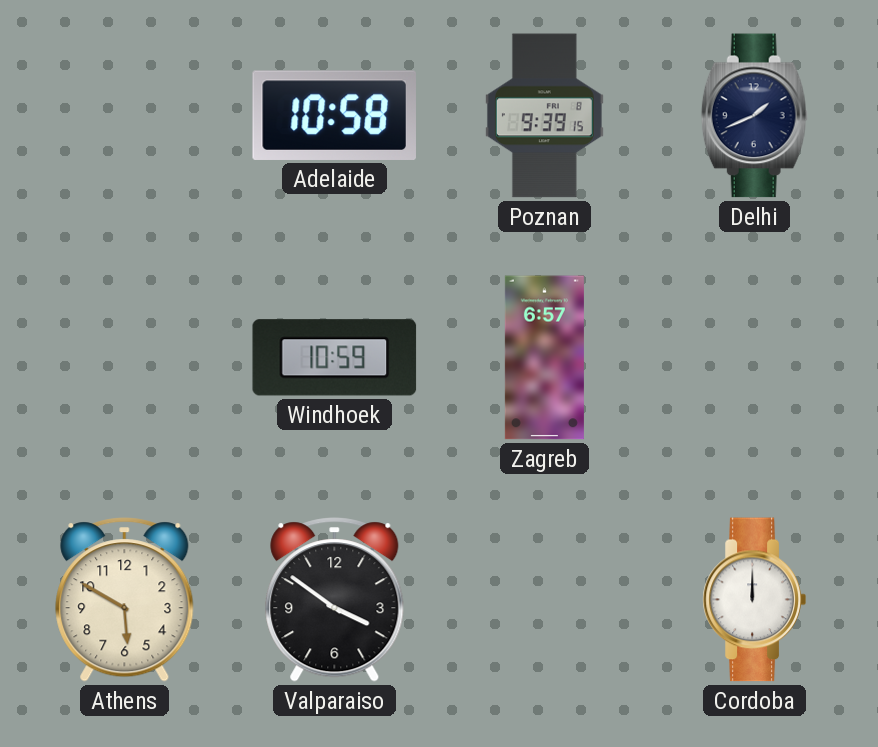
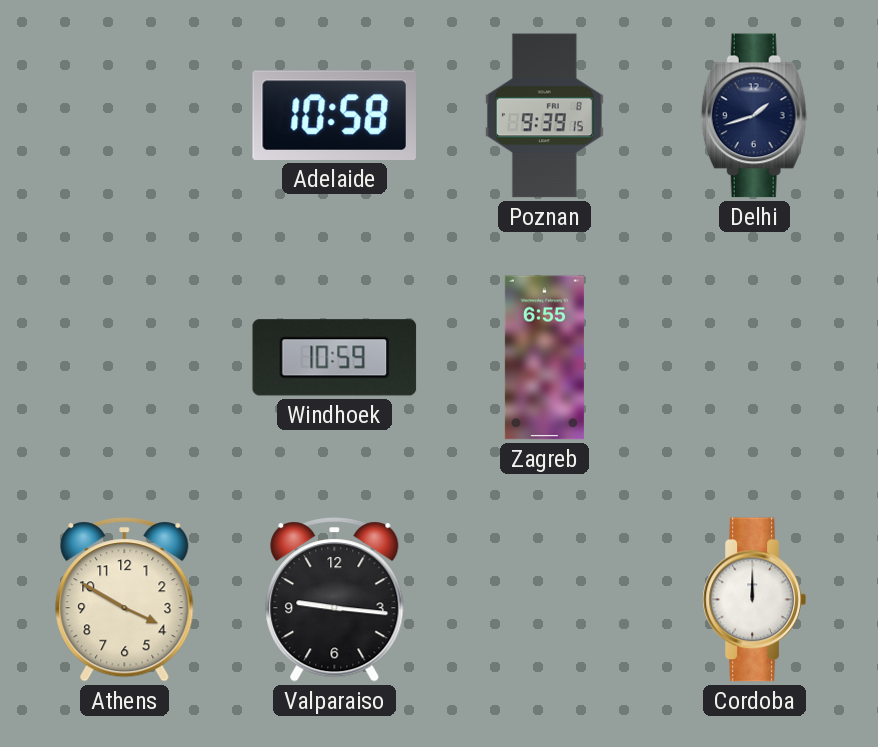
Delhi: 1:41 -> 1:42 (754, 116)
Zagreb: 6:57 -> 6:55 (544, 358)
Athens: 5:50 -> 3:50 (125, 600)
Valparaiso: 3:51 -> 9:16 (335, 600)
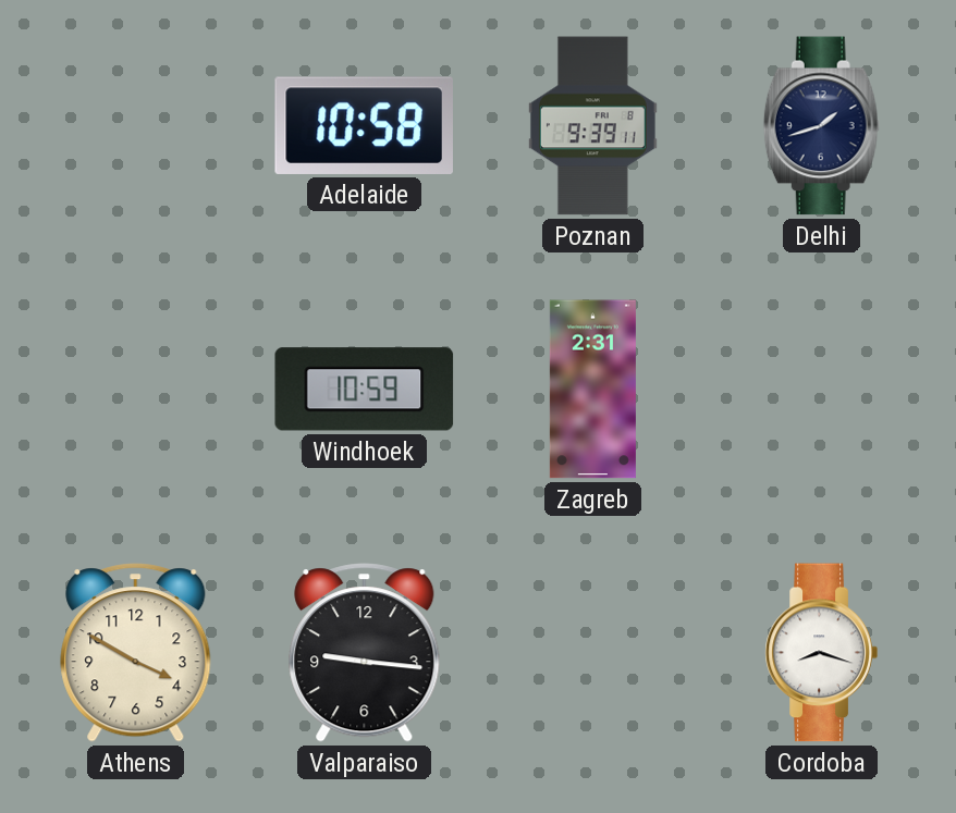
Poznan: 9:39:15 -> 9:39:11 (592, 126)
Zagreb: 6:55 -> 2:31 (592, 390)
Cordoba: 12:00 -> 8:18 (821, 653)
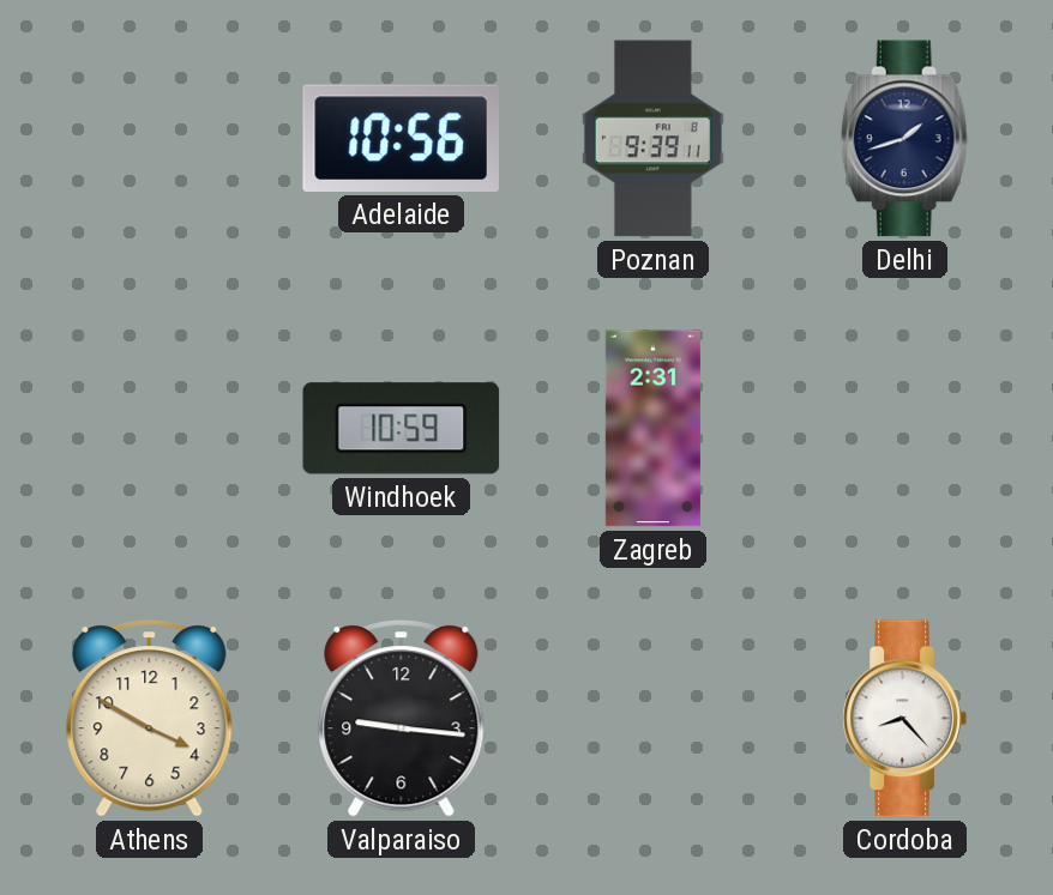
Adelaide: 10:58 -> 10:56 (401, 138)
Cordoba: 8:18 -> 8:23 (904, 719)
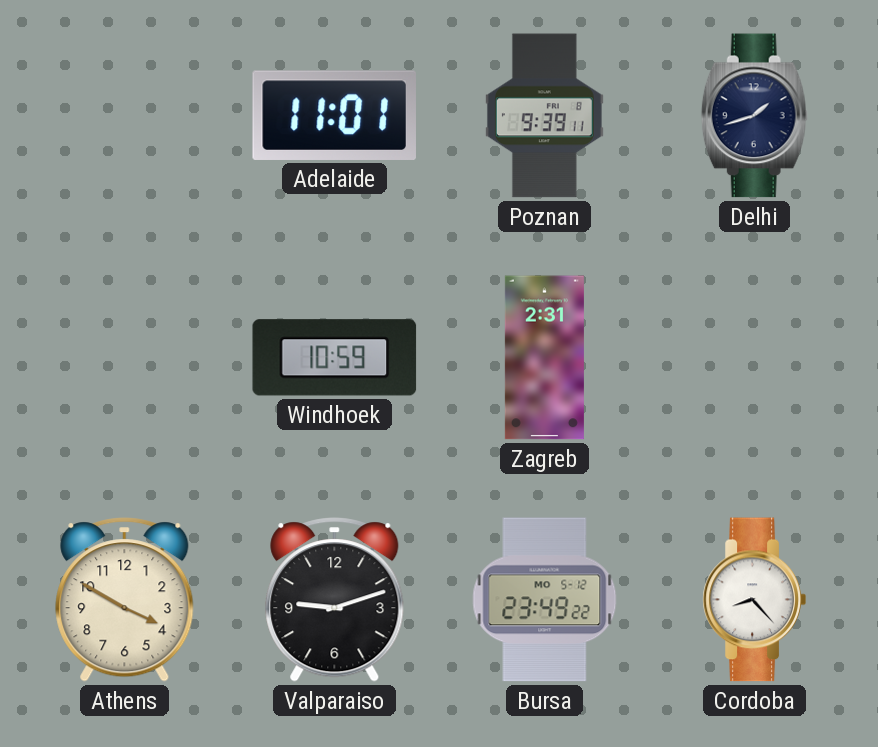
Adelaide: 10:56 -> 11:01 (334, 115)
Valparaiso: 9:16 -> 9:12 (335, 600)
Bursa: none -> 23:49 (545, 600)
